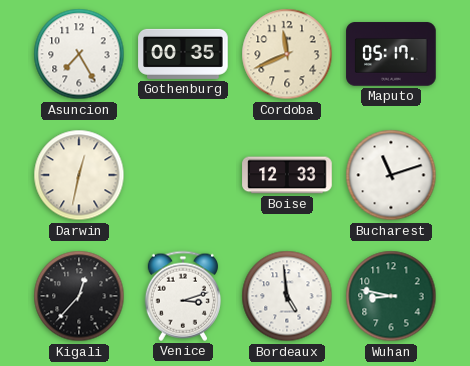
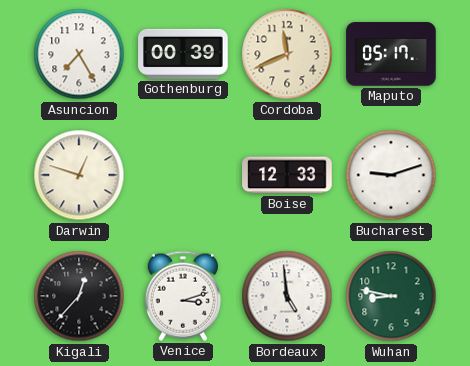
Gothenburg: 00:35 -> 00:39 (183, 54)
Darwin: 12:32 -> 12:48 (79, 175)
Bucharest: 11:12 -> 9:12 (391, 175)
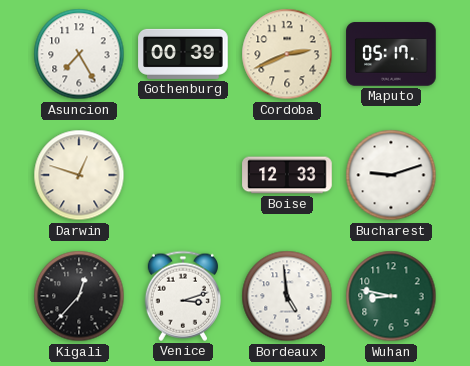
Cordoba: 11:41 -> 2:41 (287, 54)
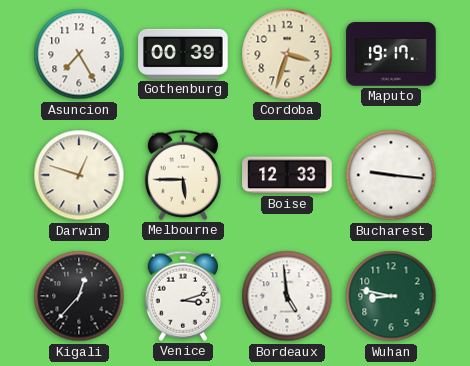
Cordoba: 2:41 -> 3:33 (287, 54)
Maputo: 05:17 -> 19:17 (391, 54)
Melbourne: none -> 5:45 (183, 175)
Bucharest: 9:12 -> 9:16 (391, 175)
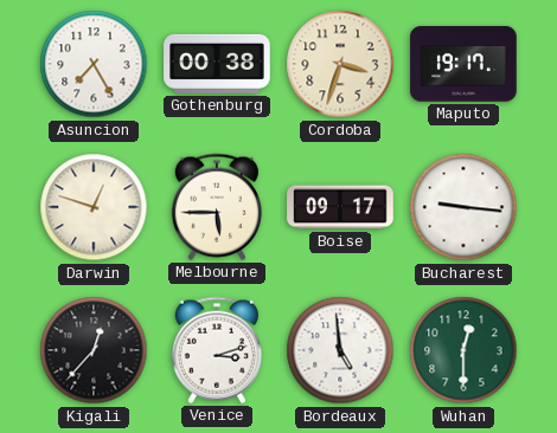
Gothenburg: 00:39 -> 00:38 (217, 64)
Boise: 12:33 -> 09:17 (340, 207)
Wuhan: 8:47 -> 12:30 (463, 350)
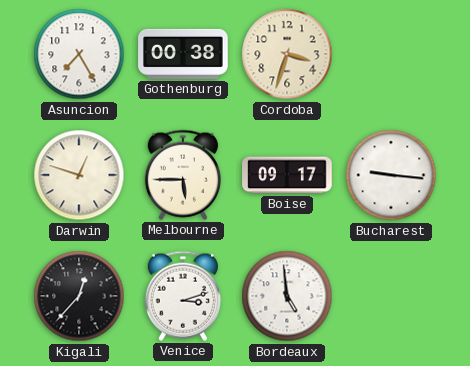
Maputo: 19:17 -> none (463, 64)
Wuhan: 12:30 -> none (463, 350)
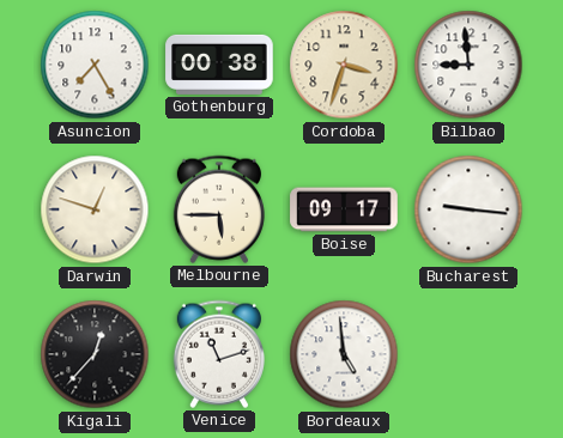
Bilbao: none -> 8:59 (468, 65)
Venice: 3:12 -> 11:12 (219, 354)
